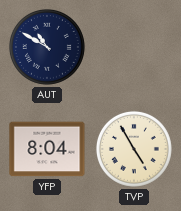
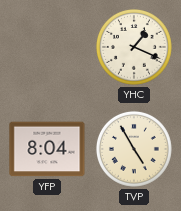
AUT: 10:50 -> none (47, 47)
YHC: none -> 1:19 (134, 47)
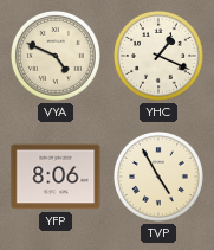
VYA: none -> 4:49 (56, 56)
YFP: 8:04 -> 8:06 (56, 177)
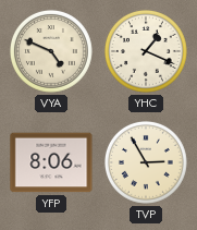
TVP: 4:55 -> 2:55 (146, 162)
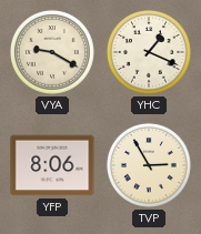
VYA: 4:49 -> 9:20 (52, 52)
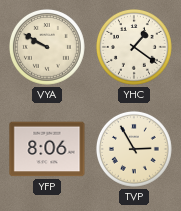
VYA: 9:20 -> 9:50 (47, 47)
YHC: 1:19 -> 1:21 (134, 47)
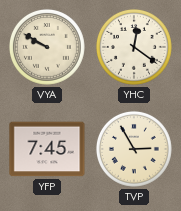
YHC: 1:21 -> 12:21 (134, 47)
YFP: 8:06 -> 7:45 (47, 149)
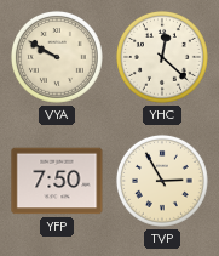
YHC: 12:21 -> 12:22 (162, 57)
YFP: 7:45 -> 7:50 (57, 181)
